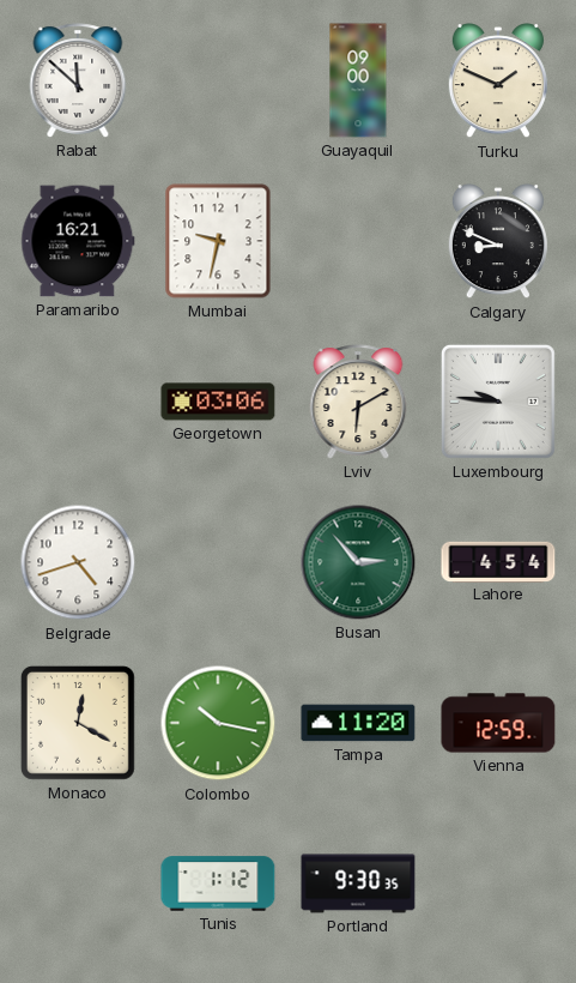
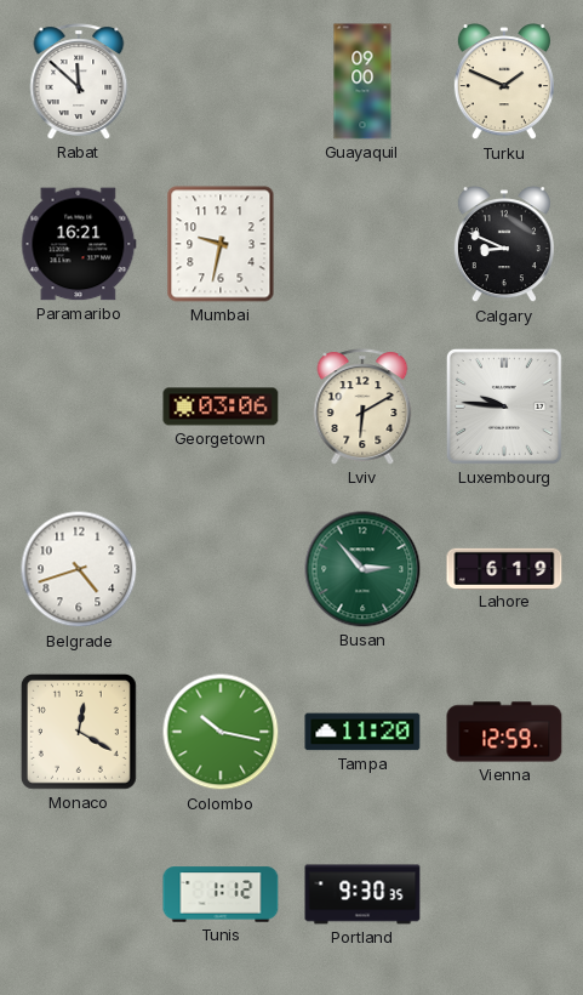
Lahore: 4:54 -> 6:19 (504, 568)
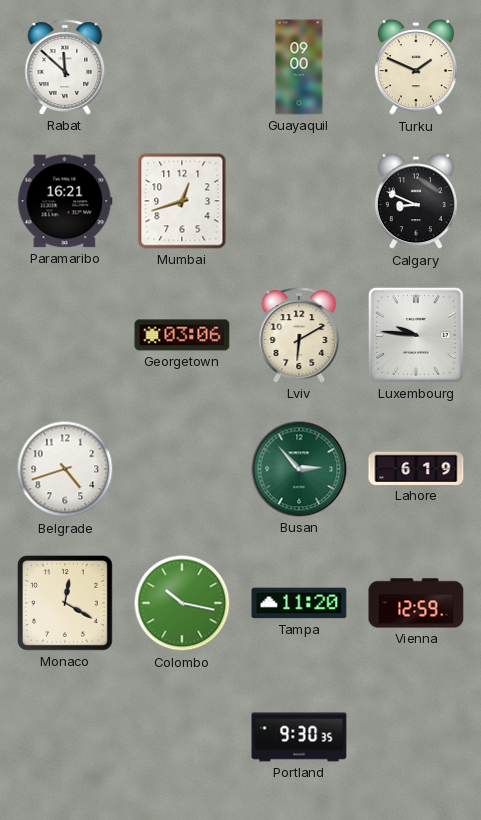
Mumbai: 9:32 -> 12:42 (182, 201)
Tunis: 1:12 -> none (221, 894)
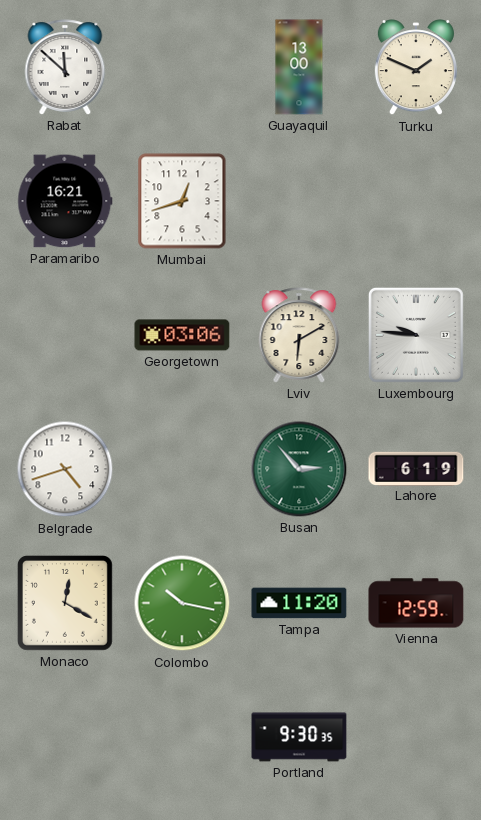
Guayaquil: 09:00 -> 13:00 (299, 67)
Calgary: 8:49 -> none (416, 202)
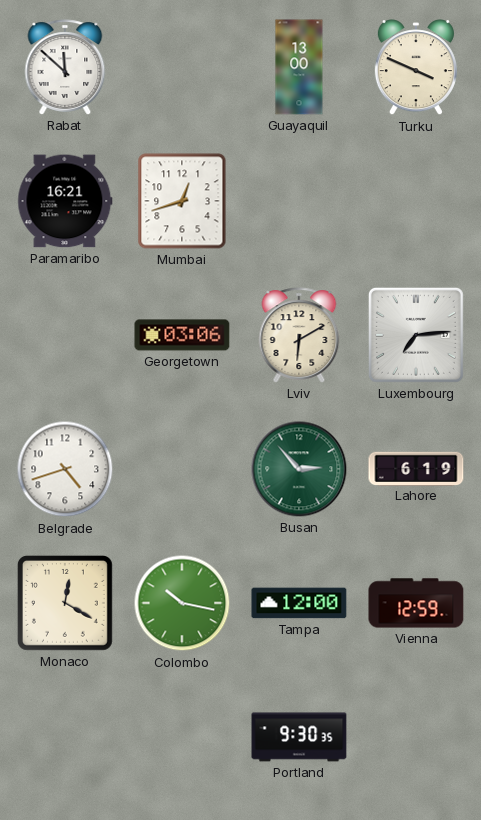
Turku: 1:49 -> 3:49 (416, 68)
Luxembourg: 9:46 -> 7:14 (416, 335)
Tampa: 11:20 -> 12:00 (299, 603)
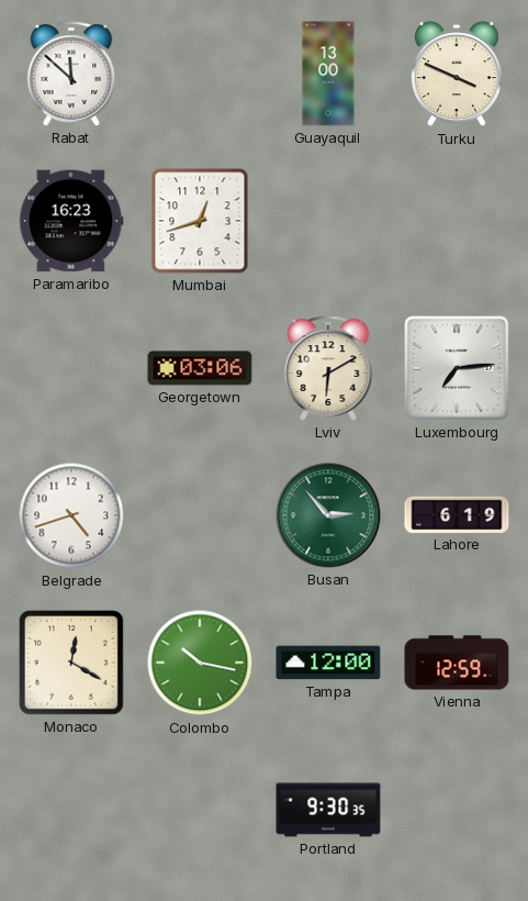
Paramaribo: 16:21 -> 16:23 (71, 221)
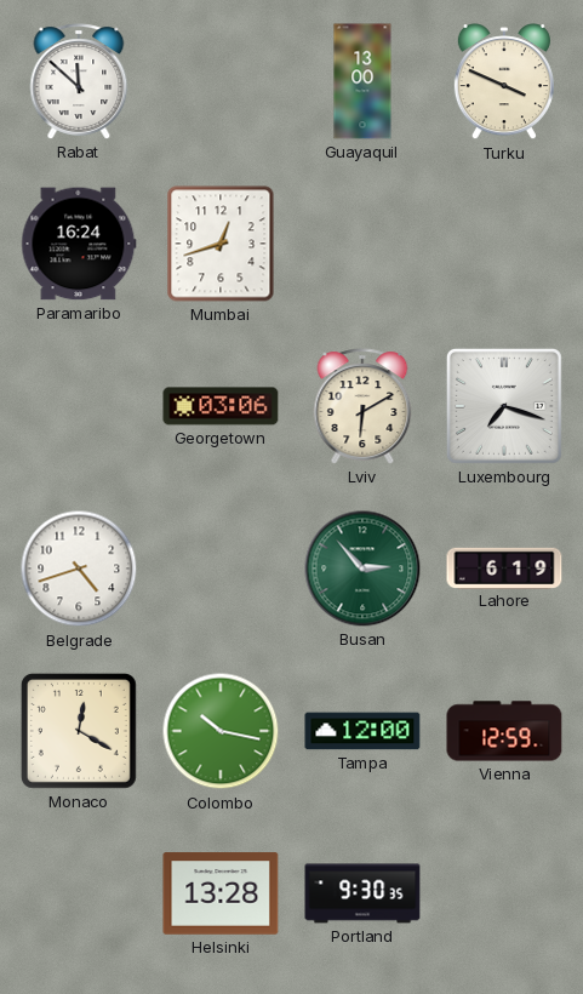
Paramaribo: 16:23 -> 16:24 (79, 244)
Luxembourg: 7:14 -> 7:18 (504, 406)
Helsinki: none -> 13:28 (221, 893)
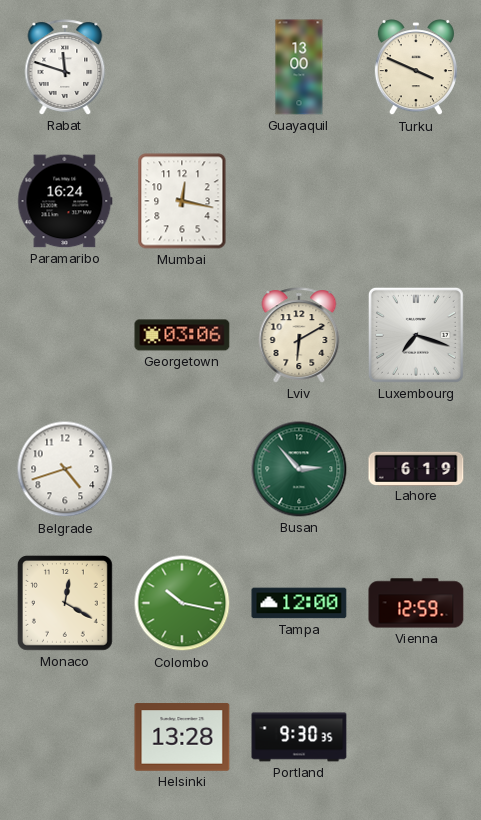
Rabat: 11:52 -> 11:48 (65, 67)
Mumbai: 12:42 -> 12:17 (182, 201)
